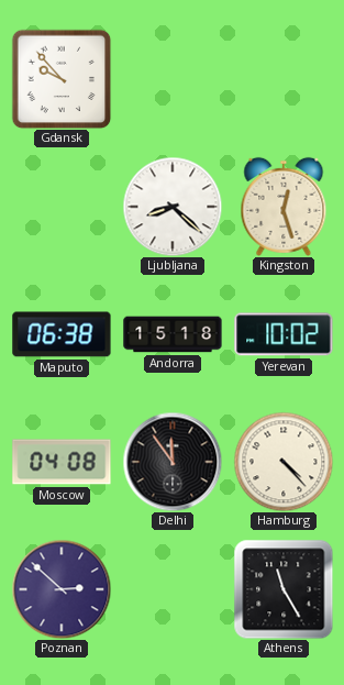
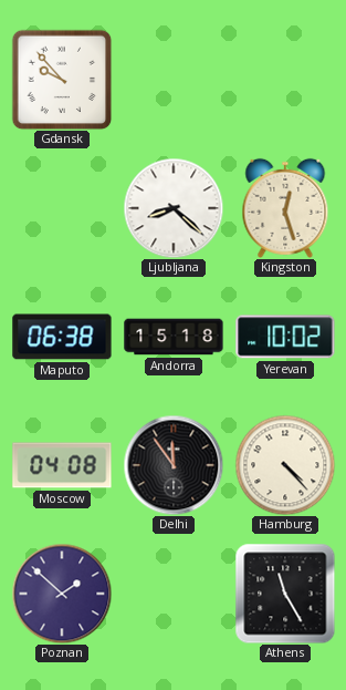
Poznan: 2:52 -> 1:52 (62, 594)
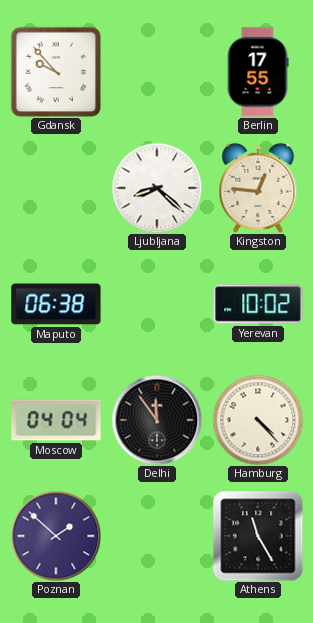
Berlin: none -> 17:55 (258, 72)
Kingston: 12:27 -> 12:46 (258, 188)
Andorra: 15:18 -> none (174, 337)
Moscow: 04:08 -> 04:04 (56, 420)
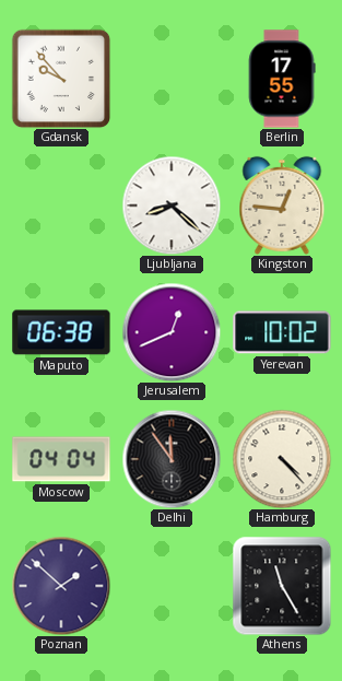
Jerusalem: none -> 12:41 (172, 332)
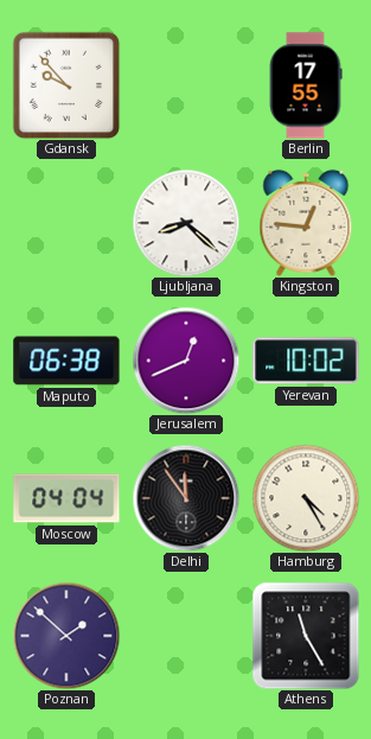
Hamburg: 4:23 -> 4:25 (306, 498)
